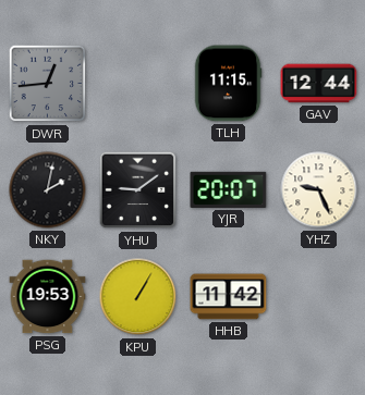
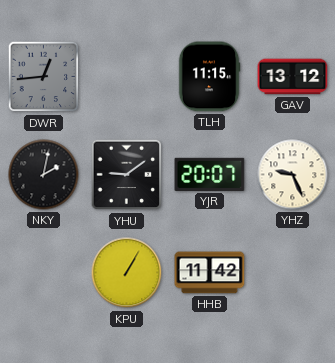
GAV: 12:44 -> 13:12 (293, 77)
PSG: 19:53 -> none (48, 297)
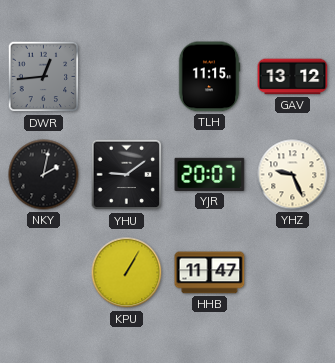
HHB: 11:42 -> 11:47 (210, 273)
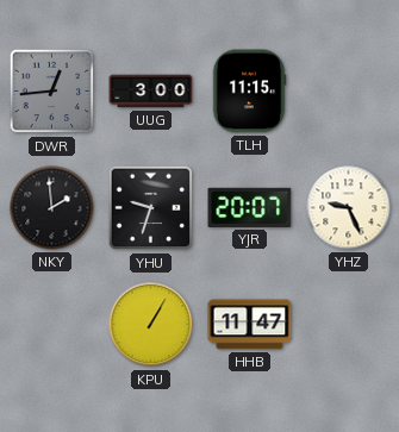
UUG: none -> 3:00 (151, 92)
GAV: 13:12 -> none (293, 77)
NKY: 2:02 -> 1:59 (52, 208)
YHU: 9:09 -> 9:33 (151, 208)
